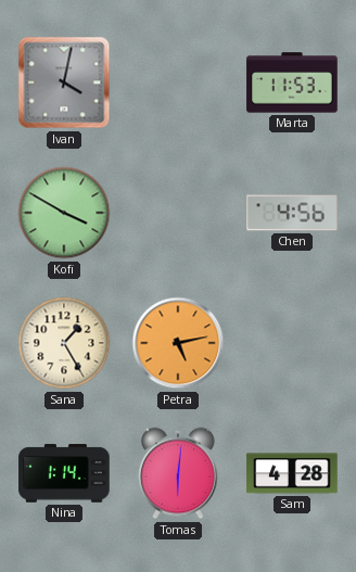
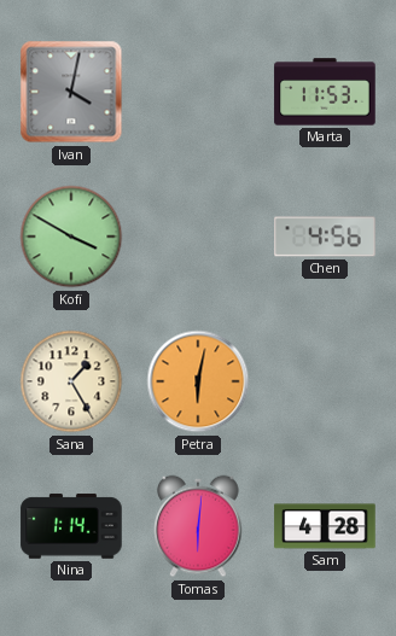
Petra: 5:13 -> 6:02 (198, 381)
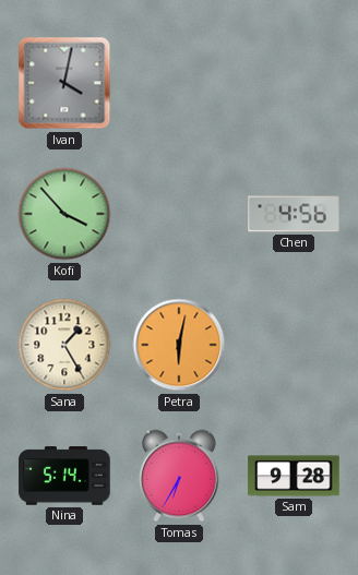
Marta: 11:53 -> none (325, 92)
Kofi: 3:50 -> 3:53 (64, 214)
Nina: 1:14 -> 5:14 (64, 476)
Tomas: 6:01 -> 6:35 (179, 476)
Sam: 4:28 -> 9:28 (294, 476)
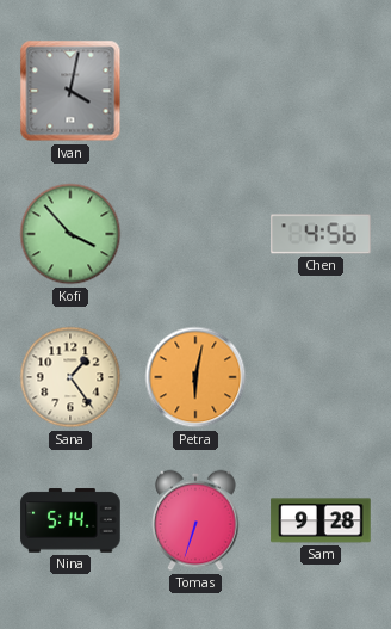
Sana: 1:25 -> 1:24 (70, 377)
Tomas: 6:35 -> 6:33 (195, 520)
